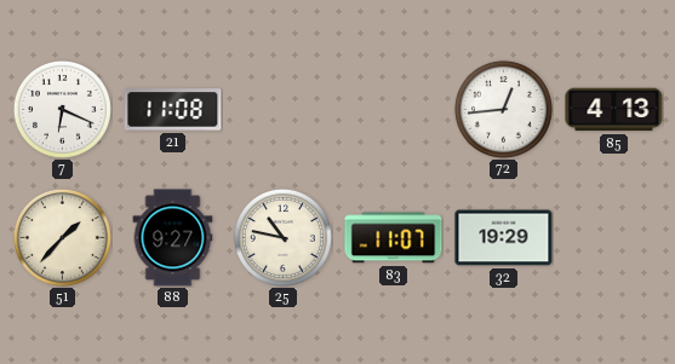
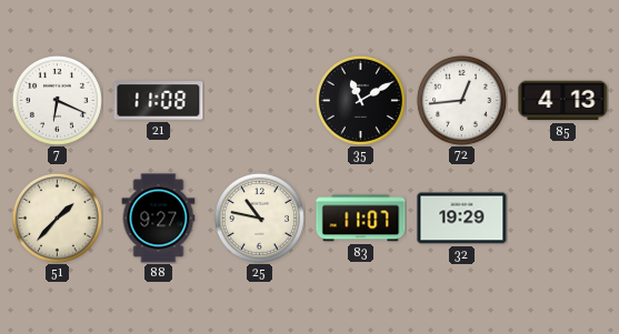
35: none -> 11:10 (360, 100)
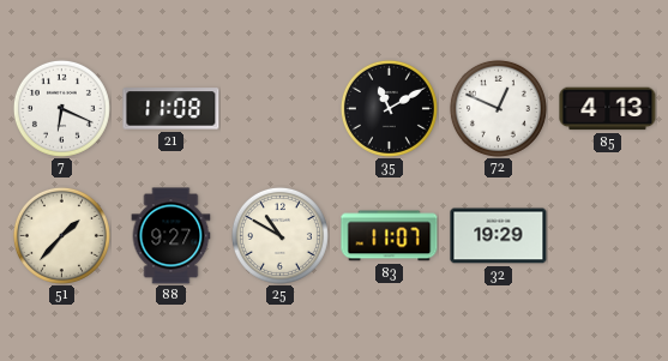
72: 12:44 -> 12:49 (498, 108)
25: 10:47 -> 10:50 (279, 235)
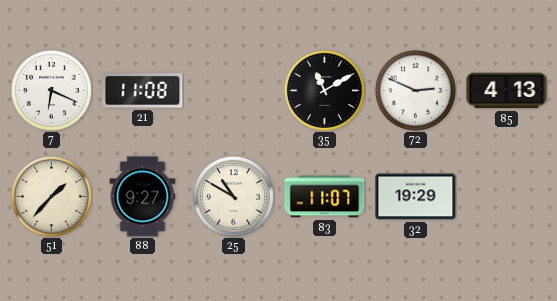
72: 12:49 -> 2:49 (415, 90)
